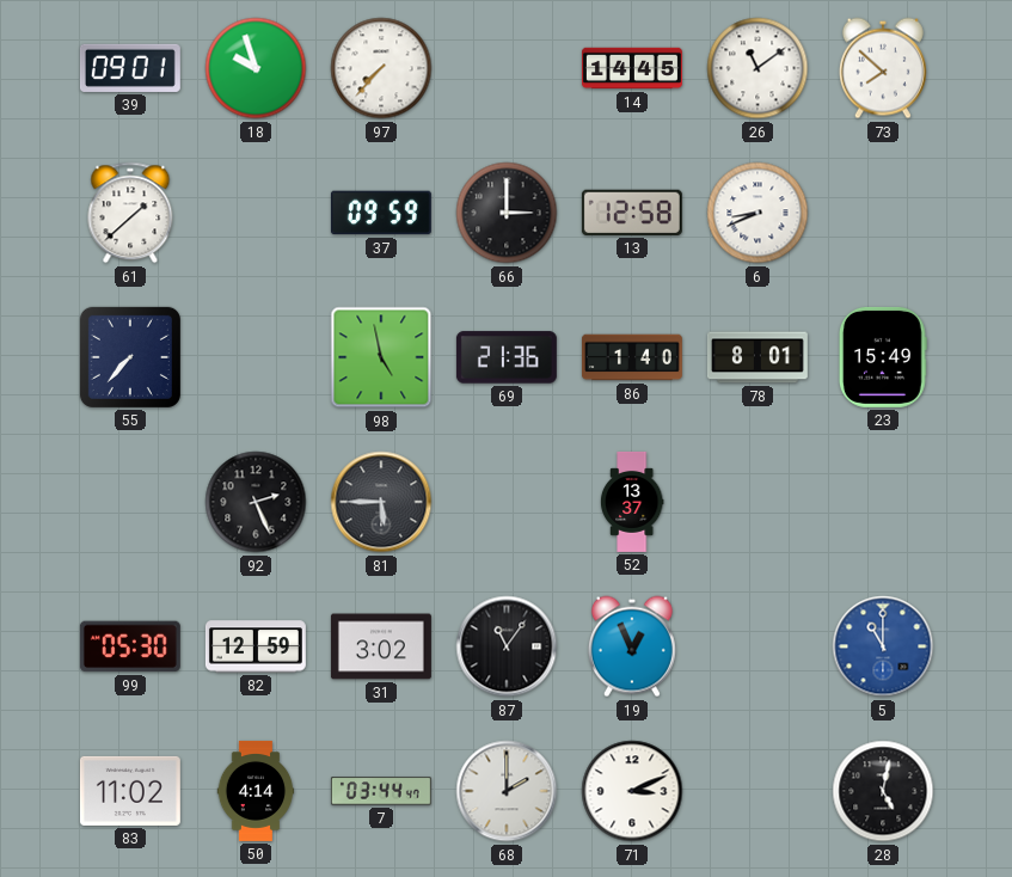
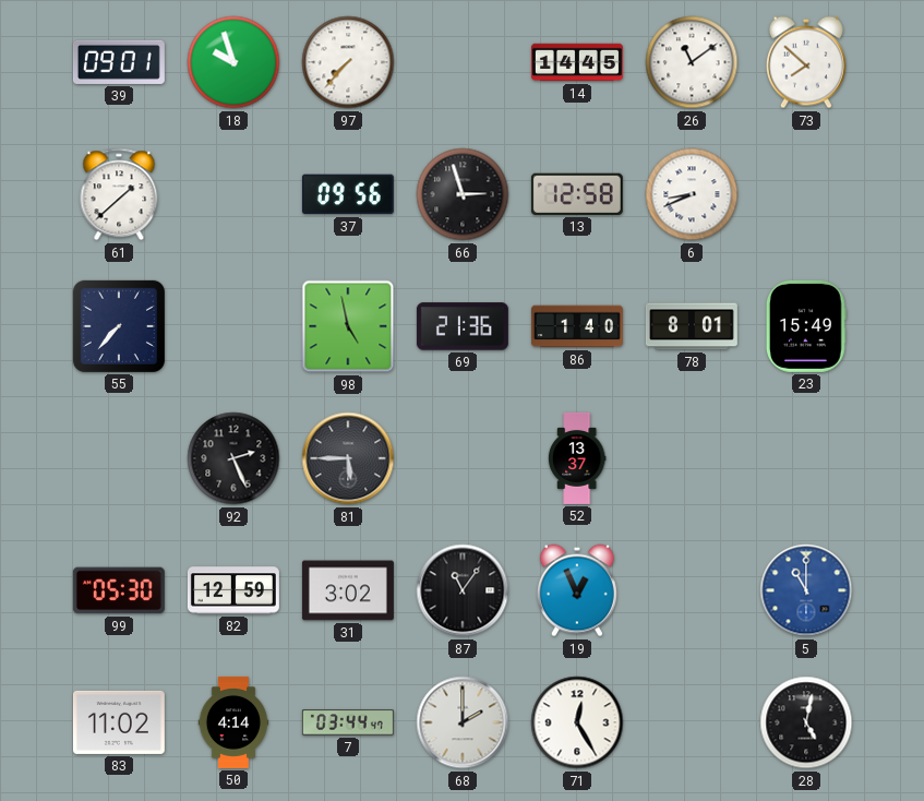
37: 09:59 -> 09:56 (348, 194)
66: 3:00 -> 2:57 (463, 194)
71: 3:11 -> 12:25 (577, 722)
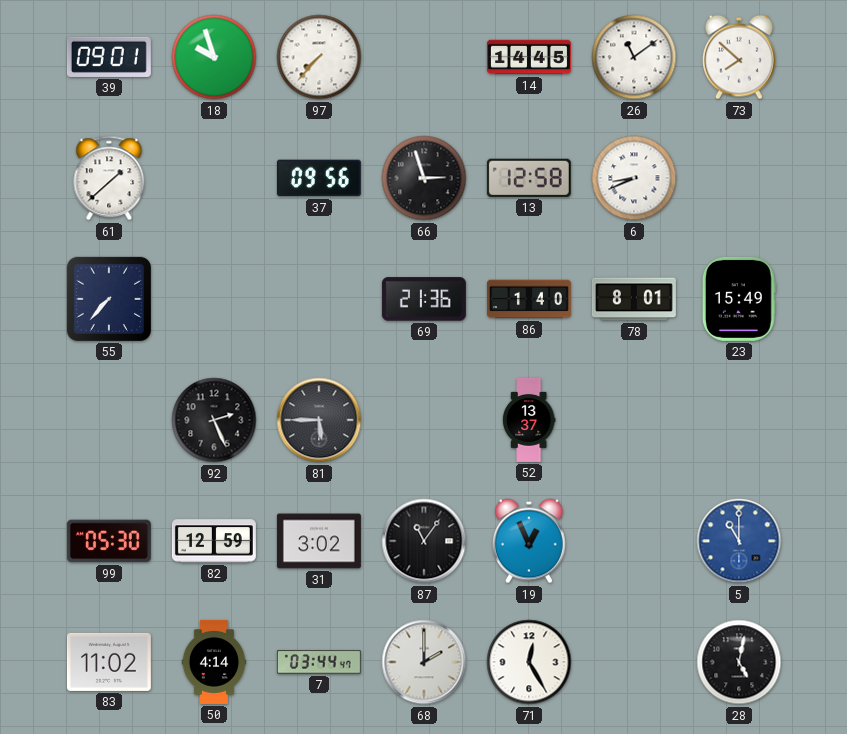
98: 4:58 -> none (348, 326)
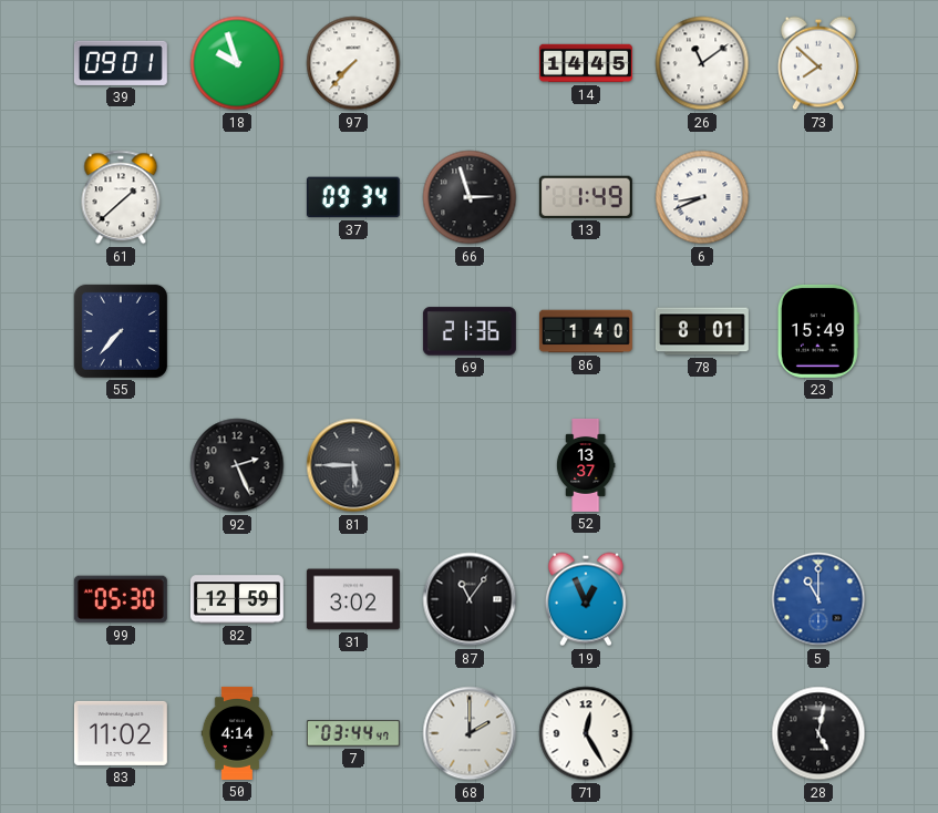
37: 09:56 -> 09:34 (353, 197)
13: 12:58 -> 1:49 (586, 197)
